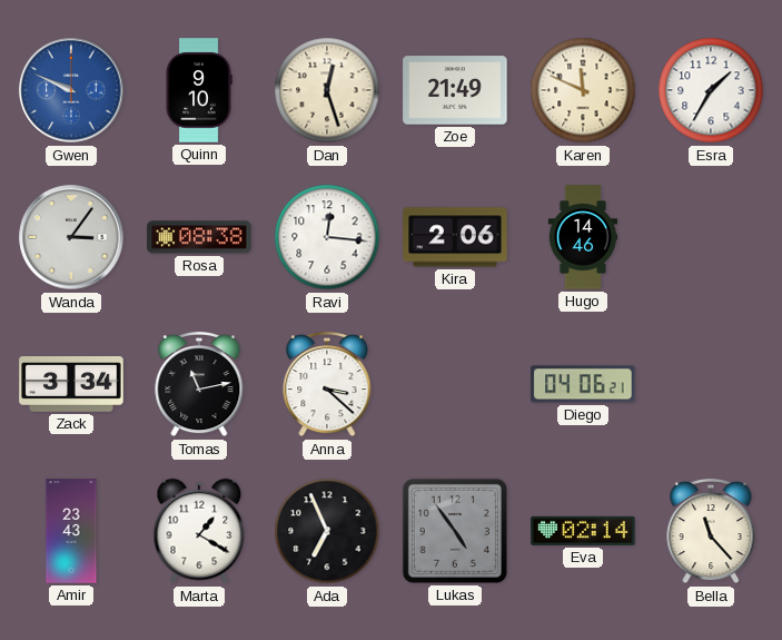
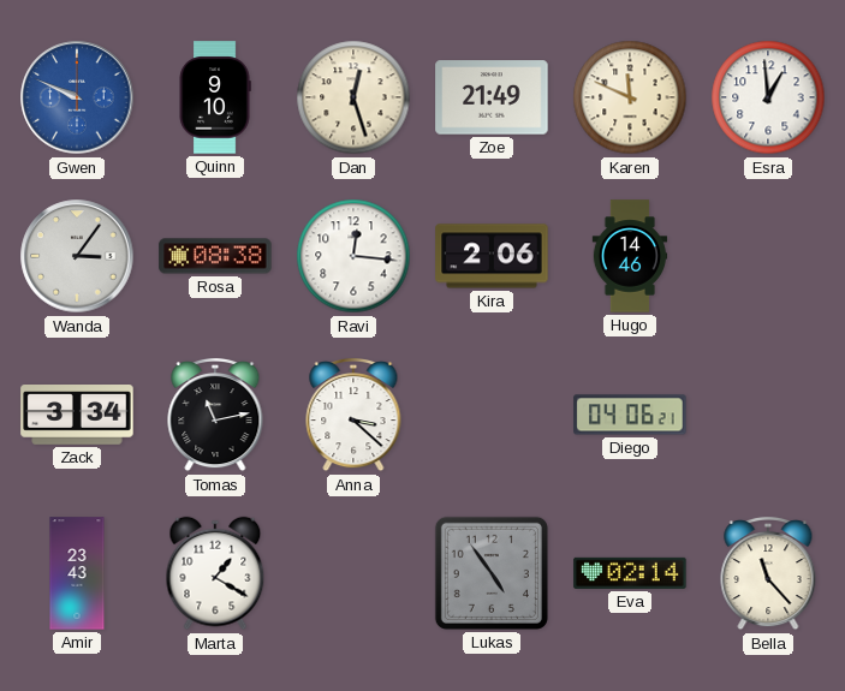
Esra: 1:35 -> 12:59 (768, 97)
Ada: 6:56 -> none (327, 531)
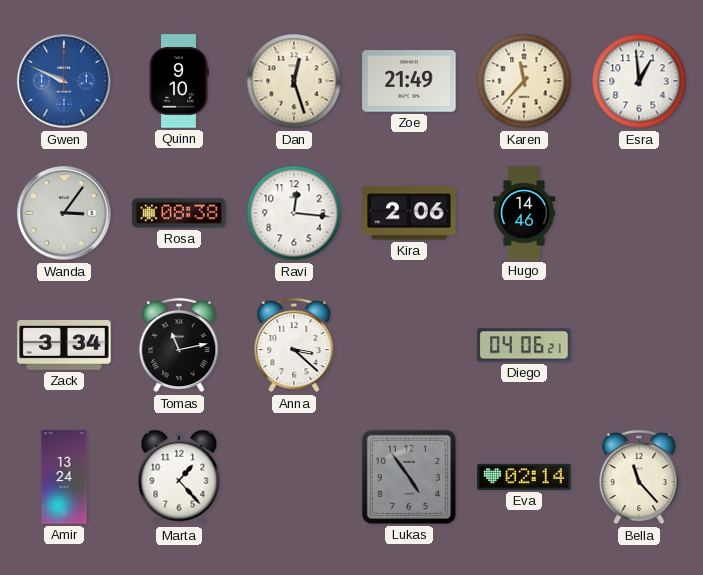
Karen: 11:49 -> 11:37 (524, 81)
Amir: 23:43 -> 13:24 (64, 477)
Marta: 1:20 -> 1:23 (179, 477)
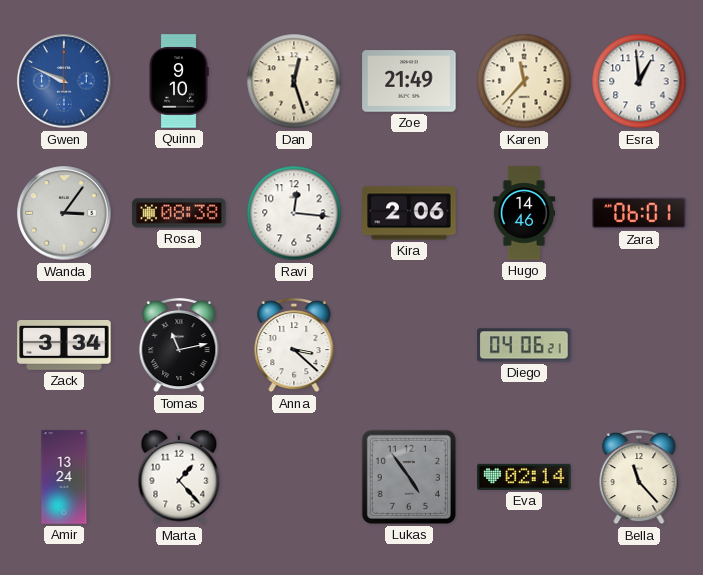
Zara: none -> 06:01 (639, 213)
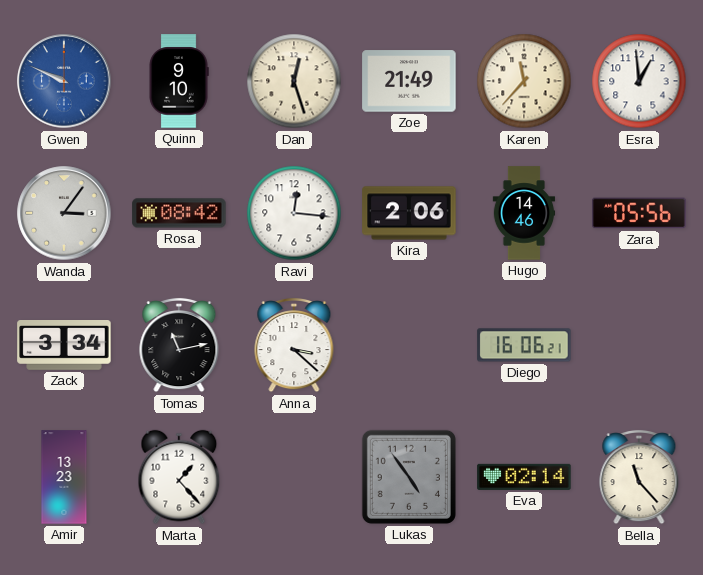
Rosa: 08:38 -> 08:42 (179, 213)
Zara: 06:01 -> 05:56 (639, 213)
Diego: 04:06 -> 16:06 (524, 345)
Amir: 13:24 -> 13:23 (64, 477)
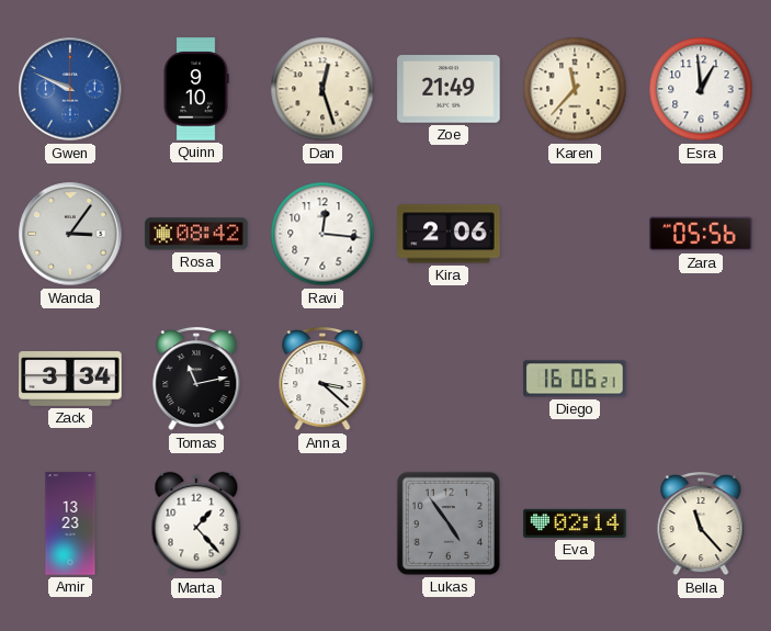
Hugo: 14:46 -> none (524, 213)
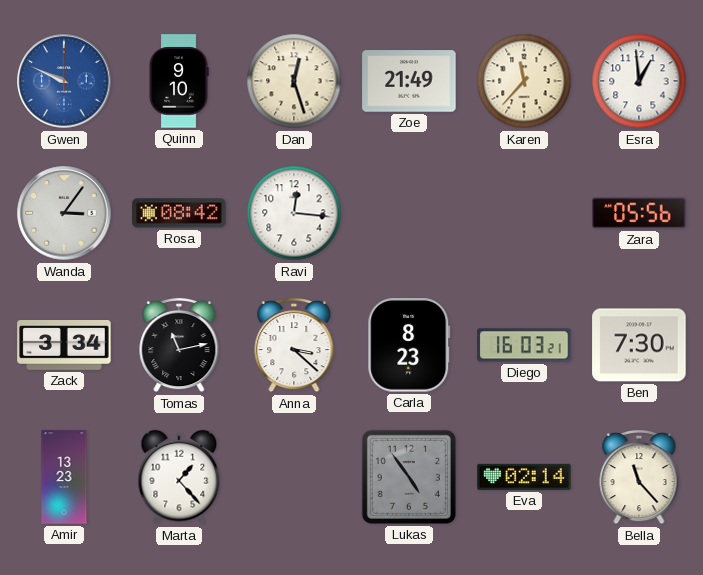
Kira: 2:06 -> none (449, 234)
Carla: none -> 8:23 (409, 345)
Diego: 16:06 -> 16:03 (524, 345)
Ben: none -> 7:30 (639, 345)
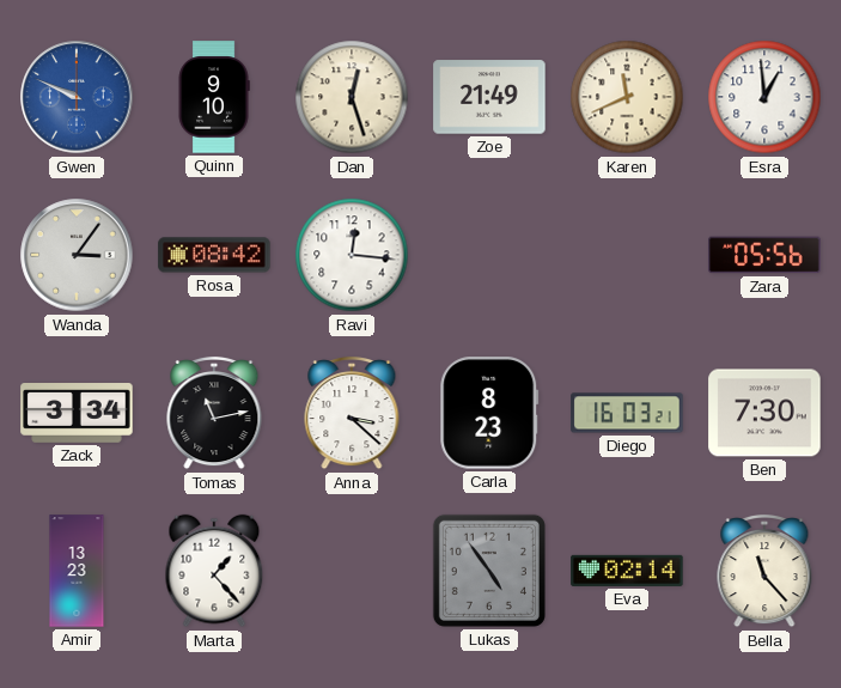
Karen: 11:37 -> 11:41 (627, 97)
